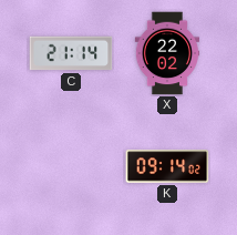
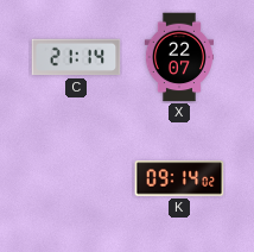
X: 22:02 -> 22:07 (178, 57)
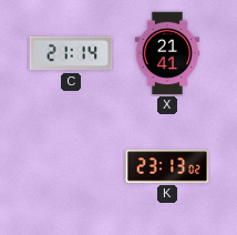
X: 22:07 -> 21:41 (166, 53)
K: 09:14 -> 23:13 (167, 166)
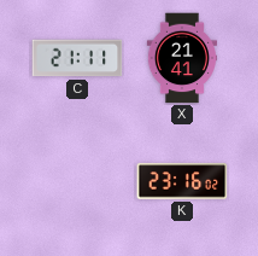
C: 21:14 -> 21:11 (77, 58)
K: 23:13 -> 23:16 (182, 181)
